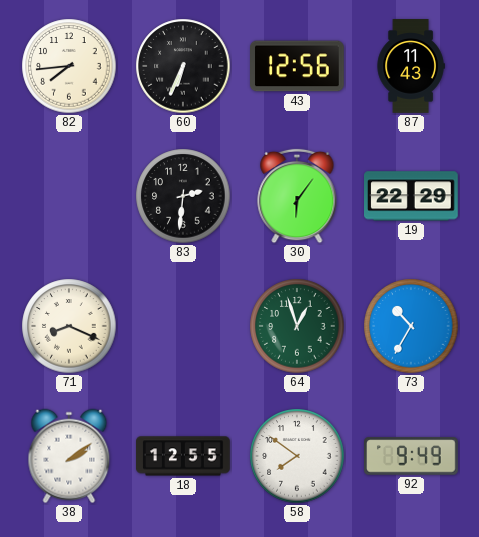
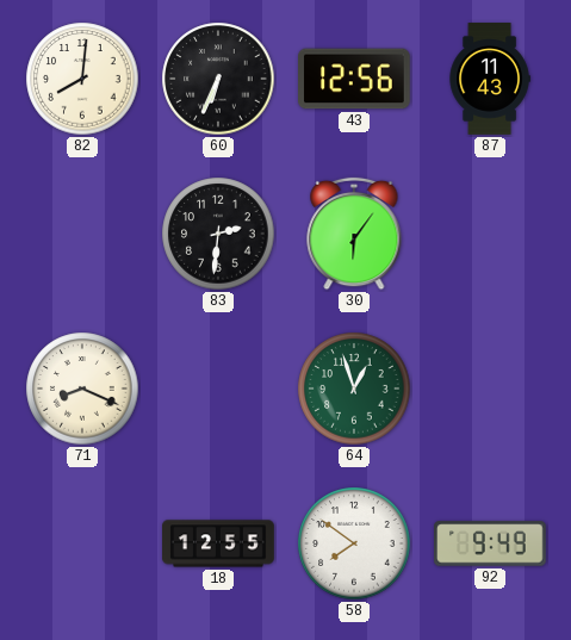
82: 7:44 -> 8:01 (82, 79)
19: 22:29 -> none (412, 196)
73: 10:35 -> none (411, 326)
38: 2:09 -> none (69, 456)
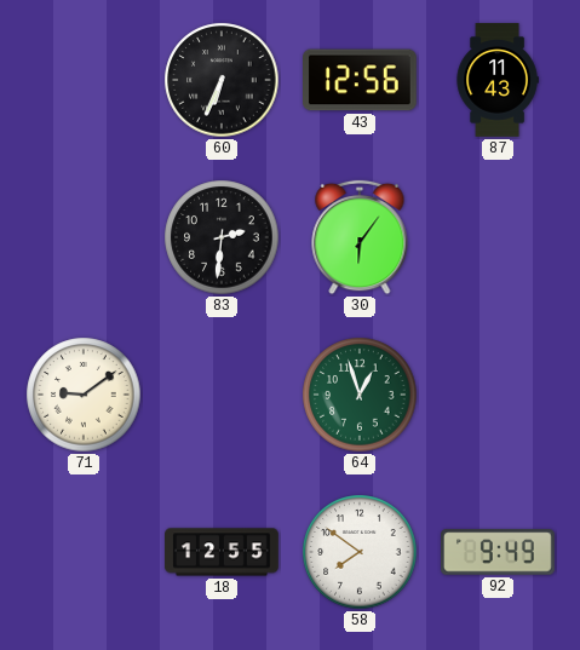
82: 8:01 -> none (82, 79)
71: 8:19 -> 9:09 (84, 395)
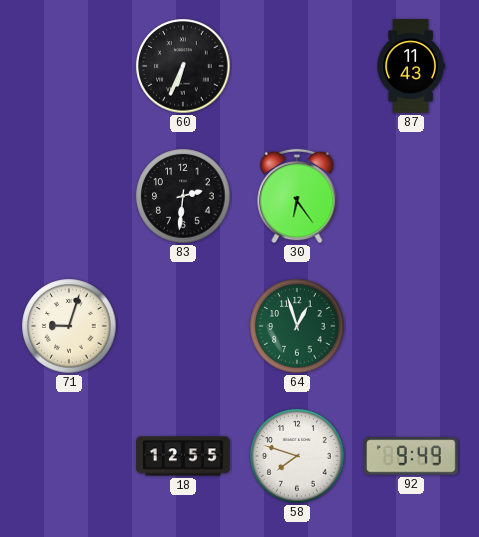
43: 12:56 -> none (361, 80)
30: 6:06 -> 6:24 (297, 196)
71: 9:09 -> 9:03 (69, 326)
58: 7:51 -> 7:48 (297, 456)
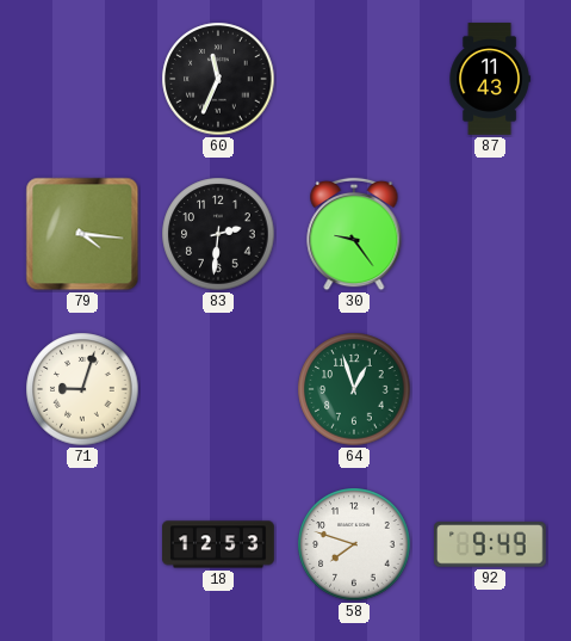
60: 6:34 -> 11:34 (218, 79)
79: none -> 4:16 (82, 234)
30: 6:24 -> 9:24 (354, 234)
18: 12:55 -> 12:53 (218, 544)
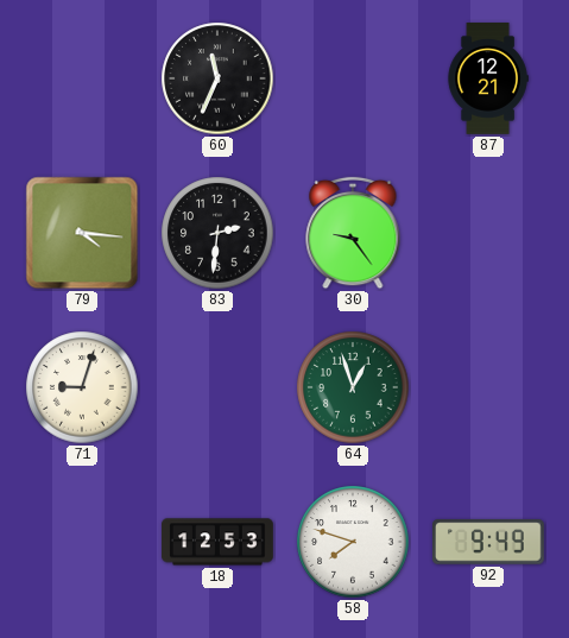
87: 11:43 -> 12:21 (488, 78)
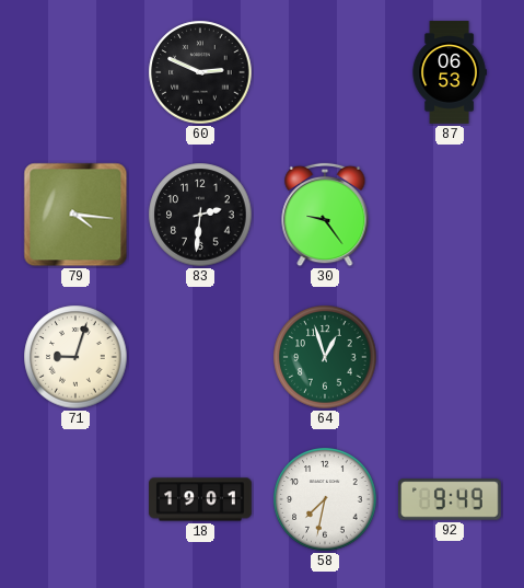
60: 11:34 -> 2:49 (200, 72)
87: 12:21 -> 06:53 (450, 72)
18: 12:53 -> 19:01 (200, 499)
58: 7:48 -> 7:32 (325, 499)
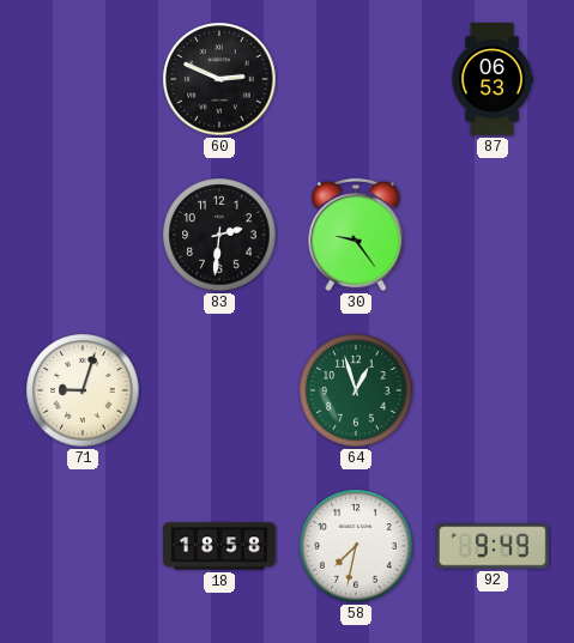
79: 4:16 -> none (75, 215)
18: 19:01 -> 18:58 (219, 546)
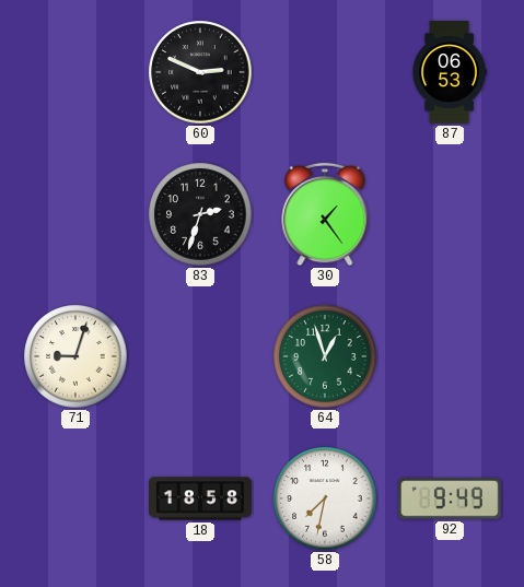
83: 2:31 -> 2:33 (200, 214)
30: 9:24 -> 1:24 (325, 214)
